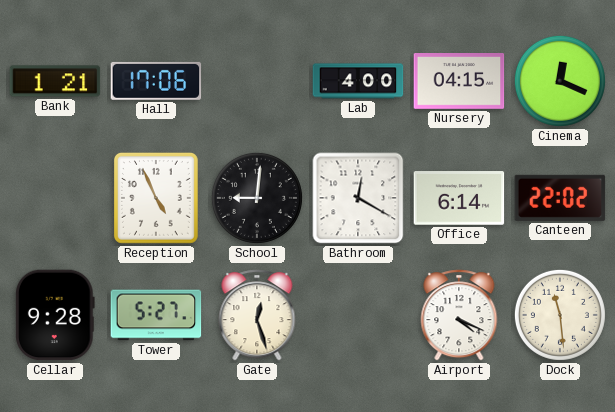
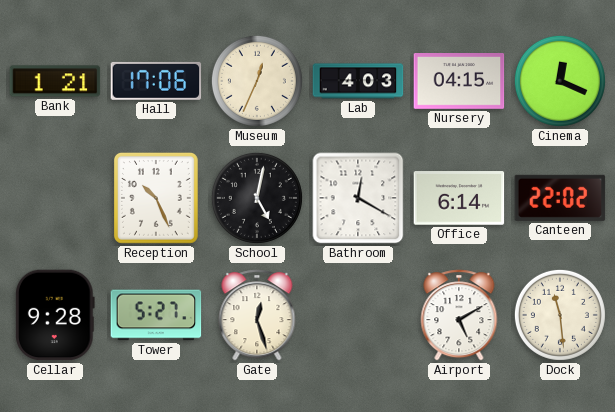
Museum: none -> 12:34 (257, 81)
Lab: 4:00 -> 4:03 (358, 81)
Reception: 4:56 -> 10:26 (156, 198)
School: 9:01 -> 5:02 (257, 198)
Airport: 4:19 -> 5:10 (459, 315)
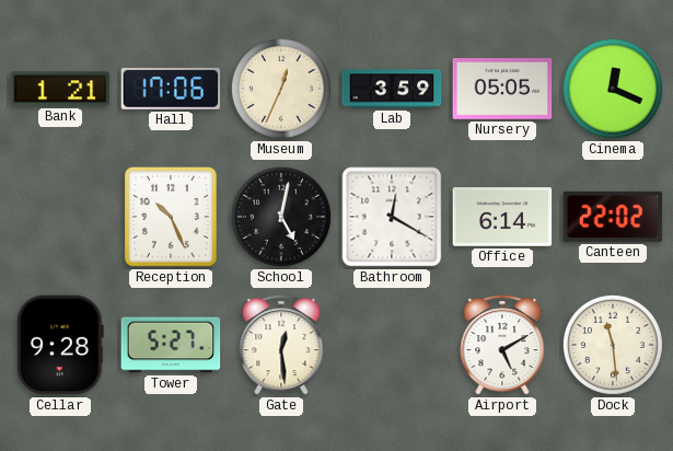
Lab: 4:03 -> 3:59 (392, 89)
Nursery: 04:15 -> 05:05 (502, 90)
Gate: 12:27 -> 12:29 (281, 345)
